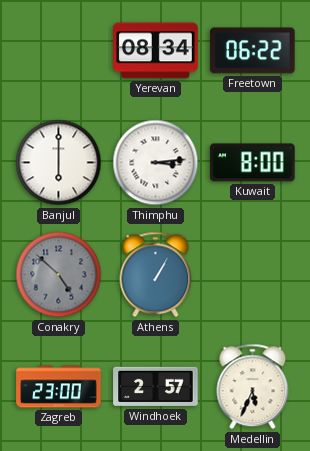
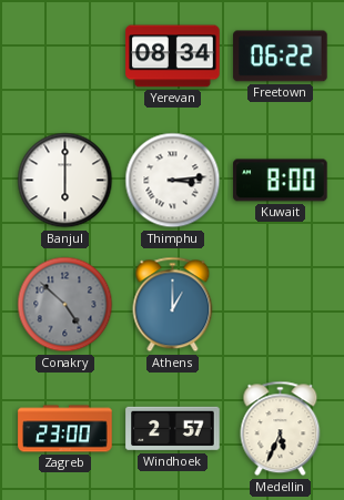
Athens: 1:05 -> 1:00 (173, 305)
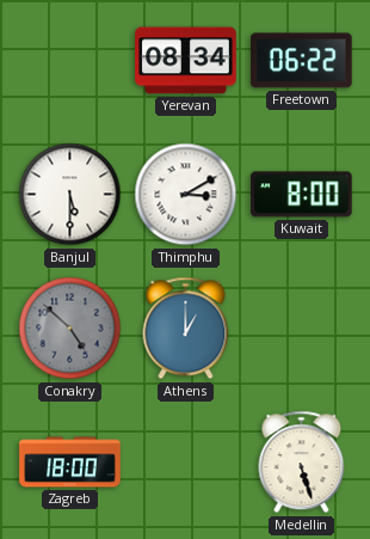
Banjul: 6:00 -> 5:30 (70, 195)
Thimphu: 3:14 -> 3:10 (186, 195)
Zagreb: 23:00 -> 18:00 (70, 463)
Windhoek: 2:57 -> none (173, 429)
Medellin: 5:34 -> 5:27 (302, 463)
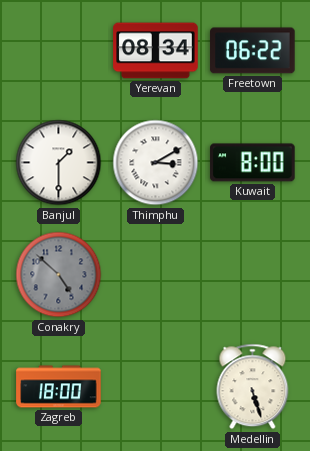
Banjul: 5:30 -> 1:30 (59, 163)
Athens: 1:00 -> none (186, 329)
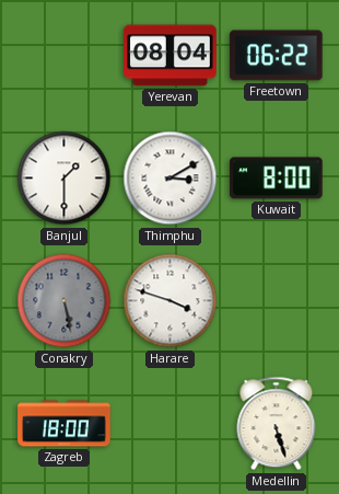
Yerevan: 08:34 -> 08:04 (171, 56)
Conakry: 4:52 -> 5:28 (65, 301)
Harare: none -> 3:48 (171, 301)
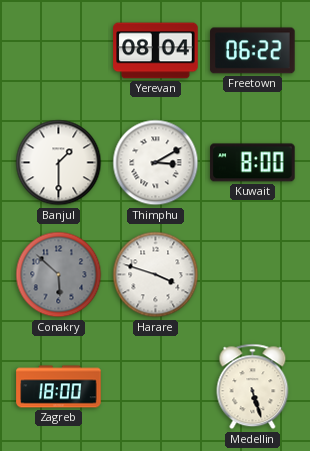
Conakry: 5:28 -> 5:52 (59, 275)
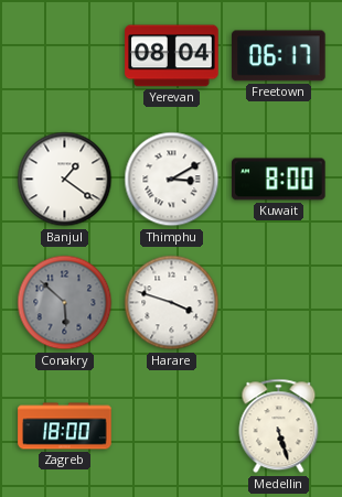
Freetown: 06:22 -> 06:17 (279, 56)
Banjul: 1:30 -> 1:21 (65, 180)
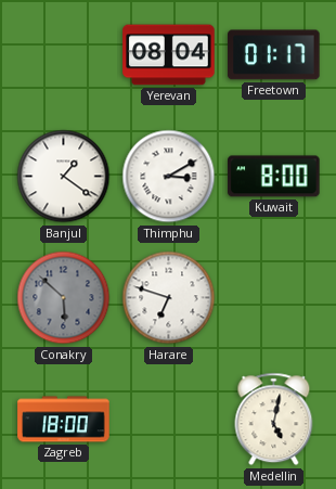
Freetown: 06:17 -> 01:17 (274, 55)
Harare: 3:48 -> 6:48 (169, 298)
Medellin: 5:27 -> 5:02 (274, 420)
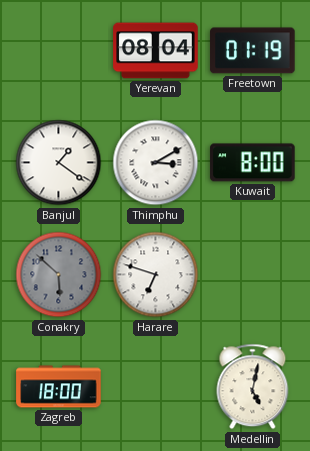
Freetown: 01:17 -> 01:19 (253, 51)
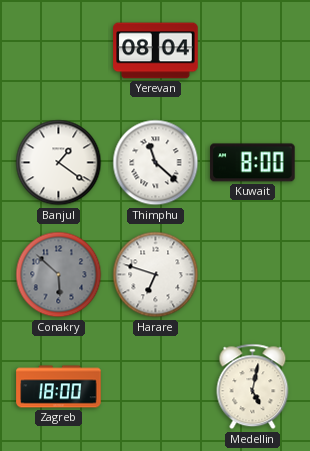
Freetown: 01:19 -> none (253, 51)
Thimphu: 3:10 -> 11:22 (156, 163)
